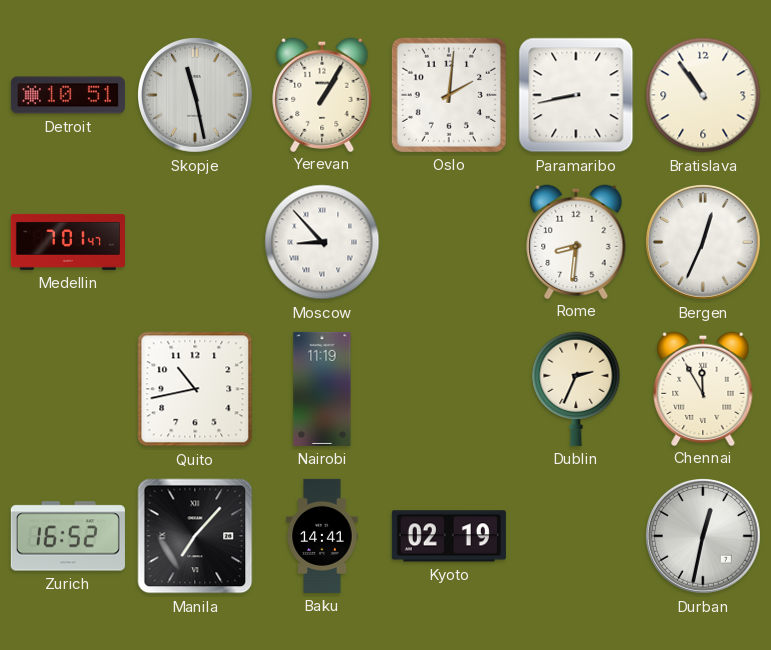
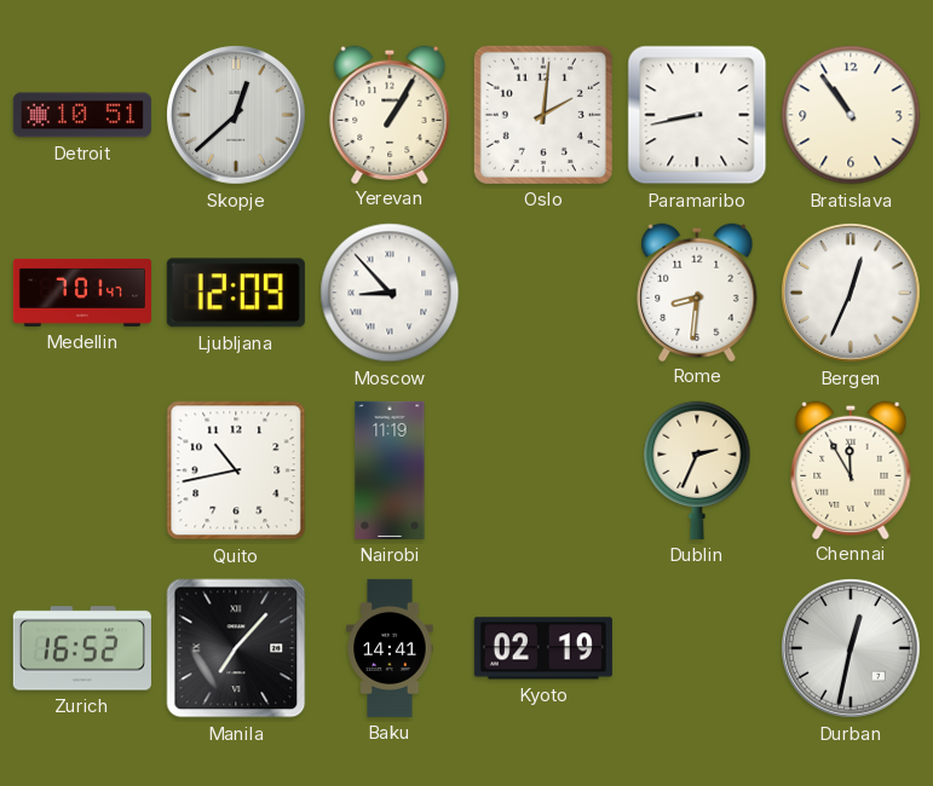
Skopje: 11:28 -> 12:38 (237, 116)
Ljubljana: none -> 12:09 (236, 293)
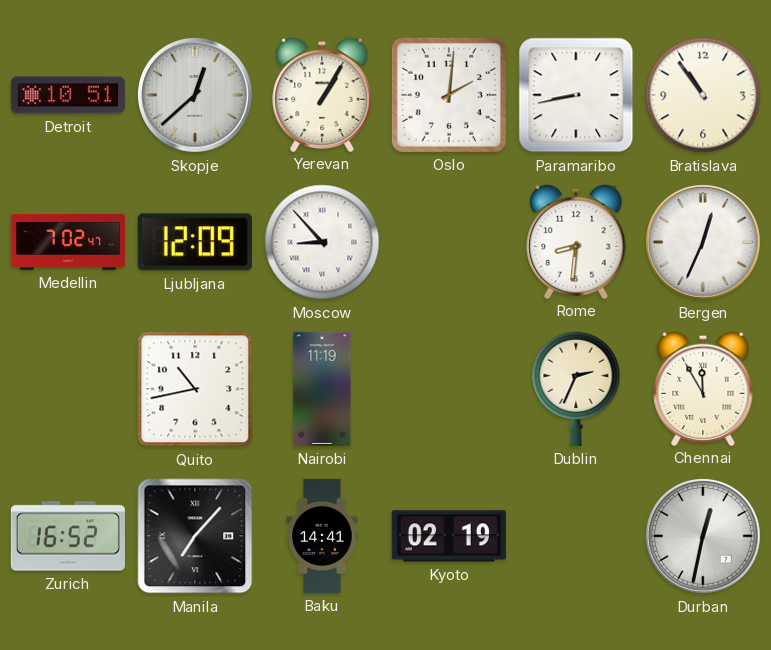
Medellin: 7:01 -> 7:02 (68, 242)
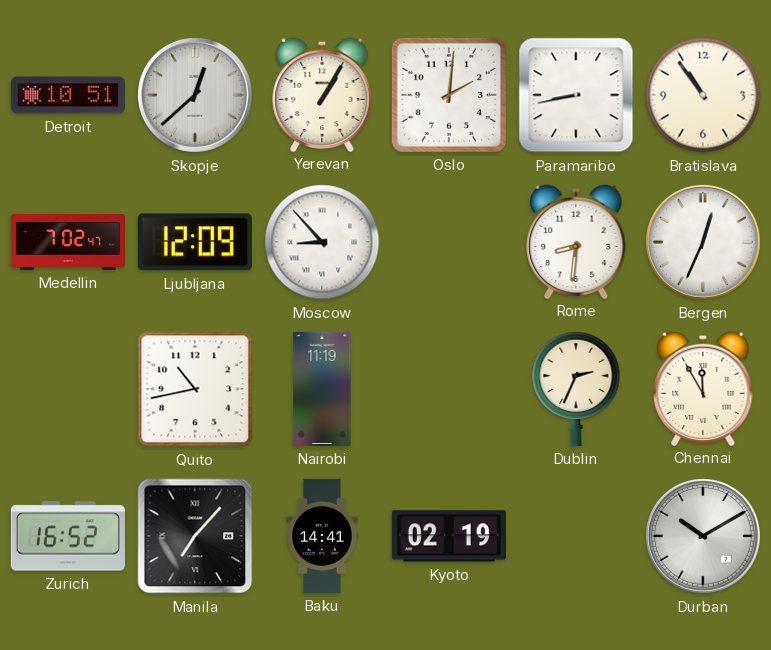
Durban: 12:32 -> 10:10 (704, 537)
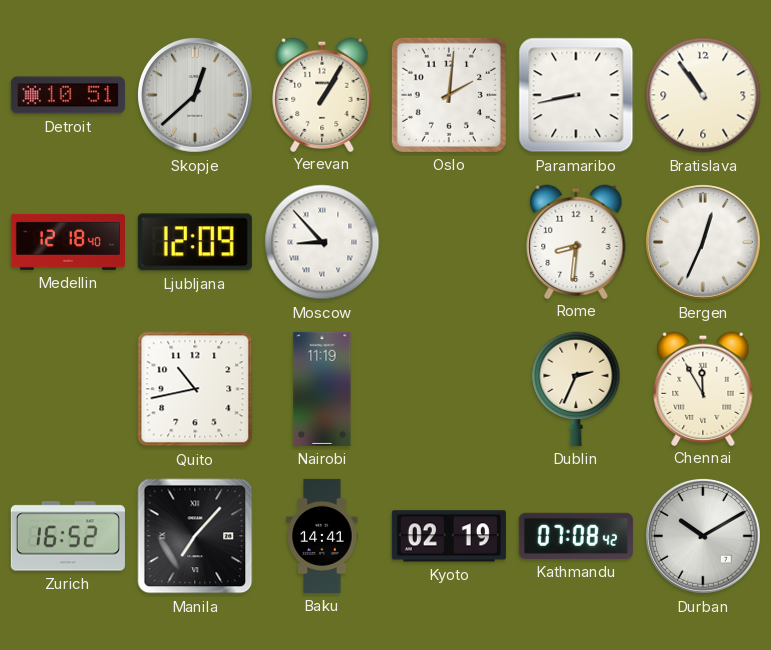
Medellin: 7:02 -> 12:18 (68, 242)
Kathmandu: none -> 07:08 (576, 536)
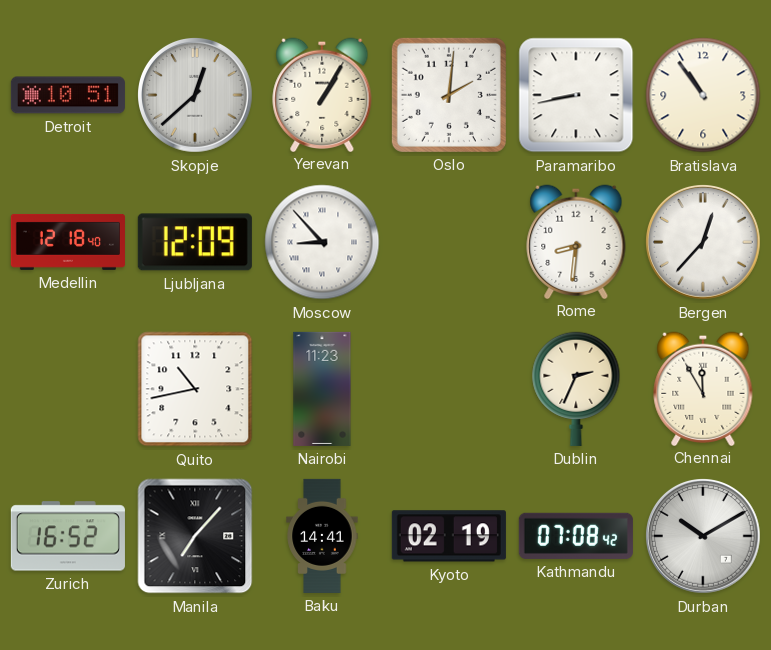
Bergen: 12:34 -> 12:37 (704, 243)
Nairobi: 11:19 -> 11:23 (322, 389)
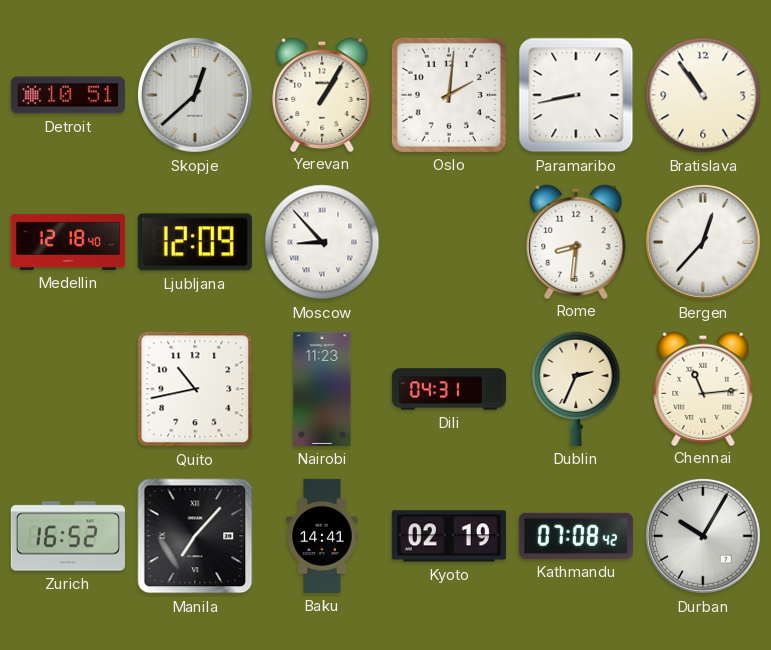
Dili: none -> 04:31 (449, 389)
Chennai: 11:55 -> 11:14 (703, 388)
Durban: 10:10 -> 10:05 (704, 537)
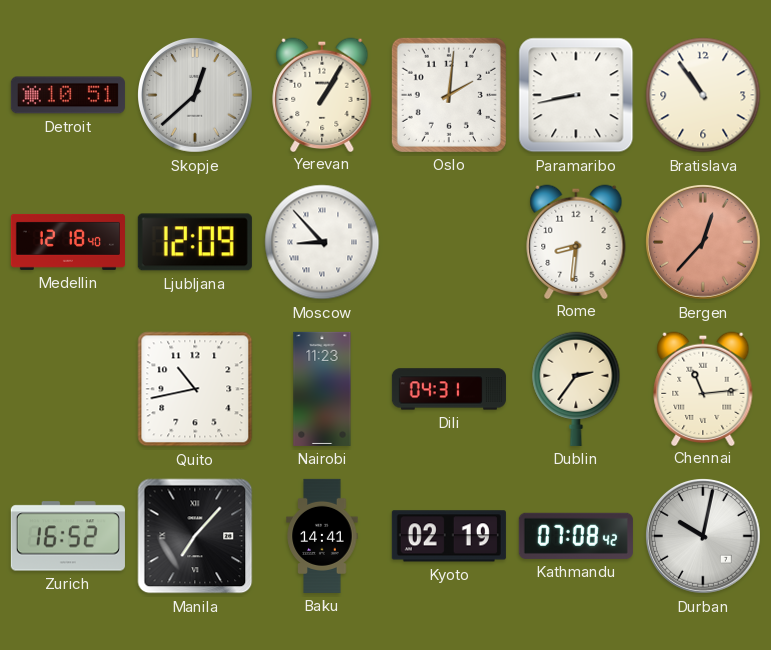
Bergen dial: white -> salmon (704, 243)
Dublin: 2:34 -> 2:36 (576, 389)
Durban: 10:05 -> 10:02 (704, 537)
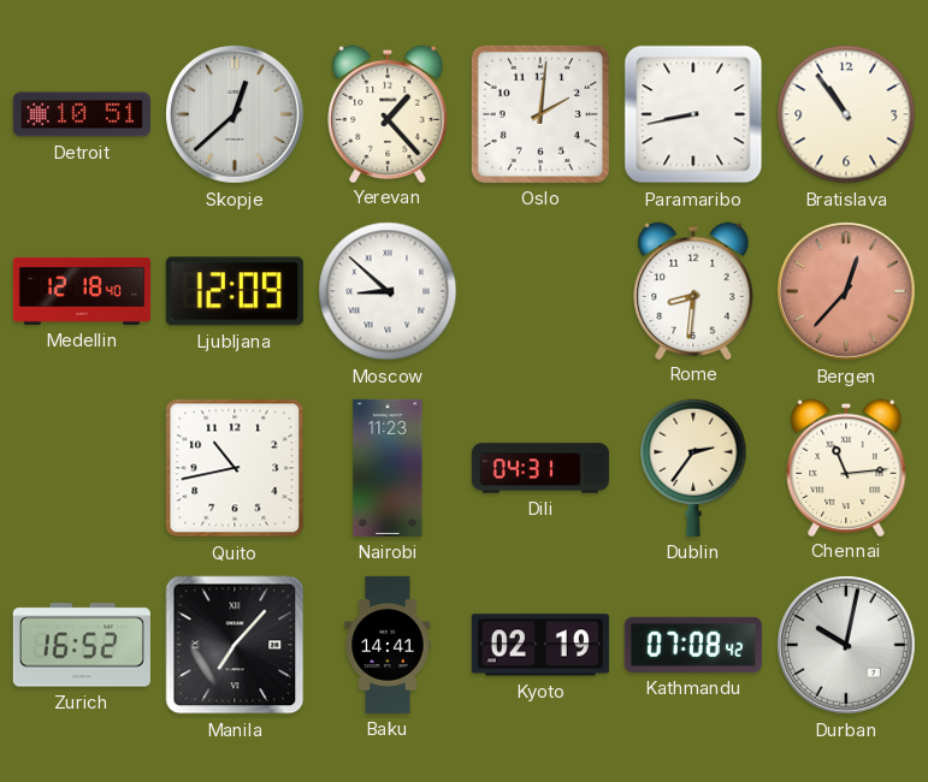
Yerevan: 1:05 -> 1:23 (388, 113)
Moscow: 8:53 -> 8:52 (388, 291)
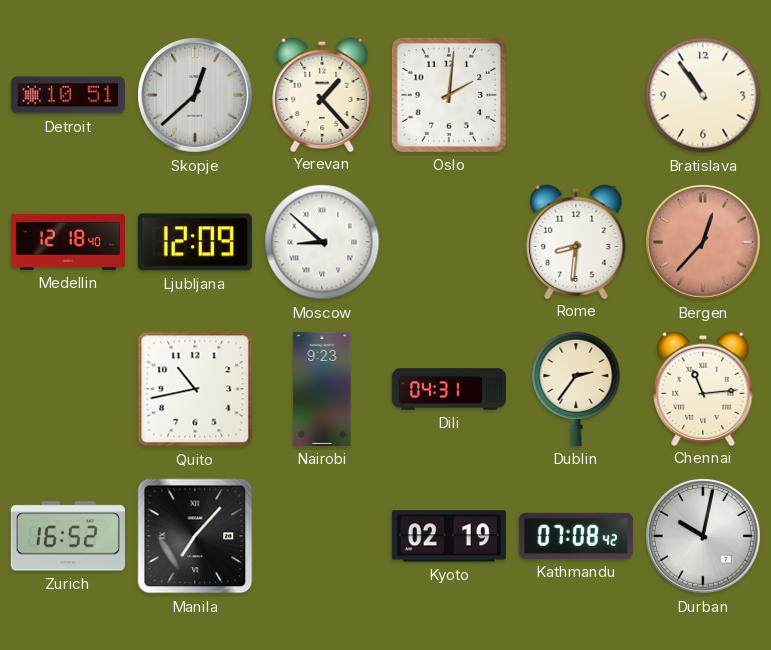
Paramaribo: 8:43 -> none (693, 114)
Nairobi: 11:23 -> 9:23 (322, 389)
Baku: 14:41 -> none (388, 645)
